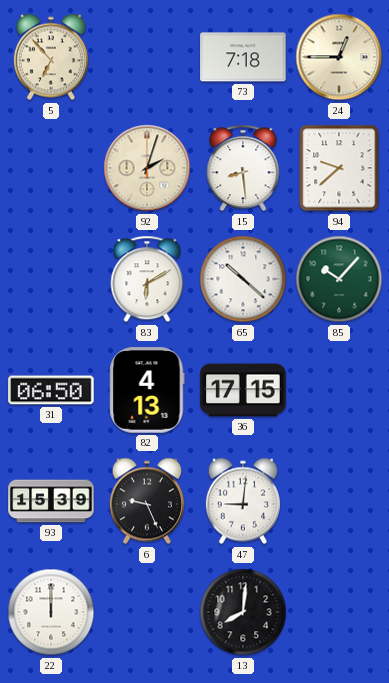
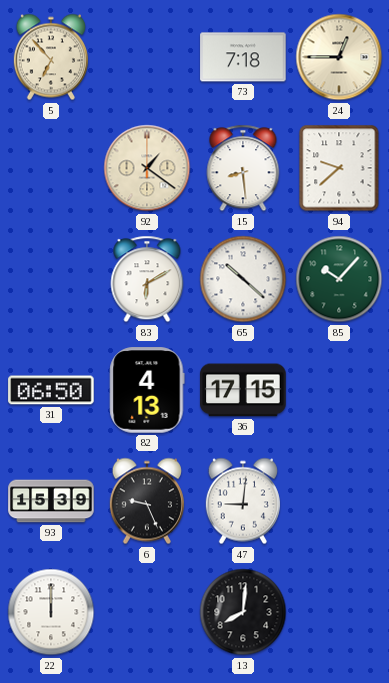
92: 2:03 -> 1:21 (147, 168)
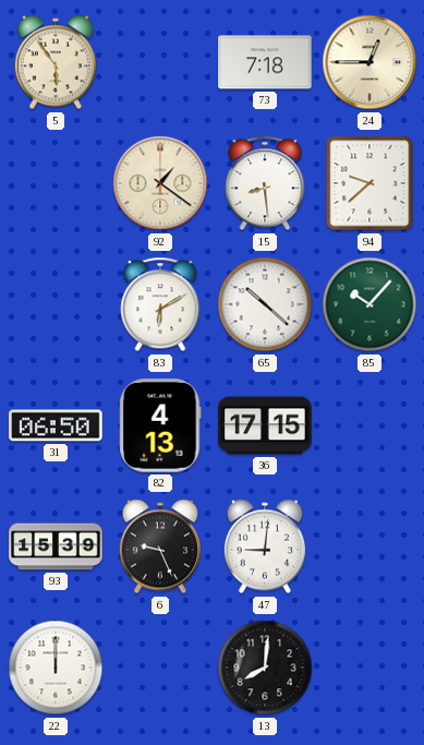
5: 6:53 -> 5:54 (56, 62)
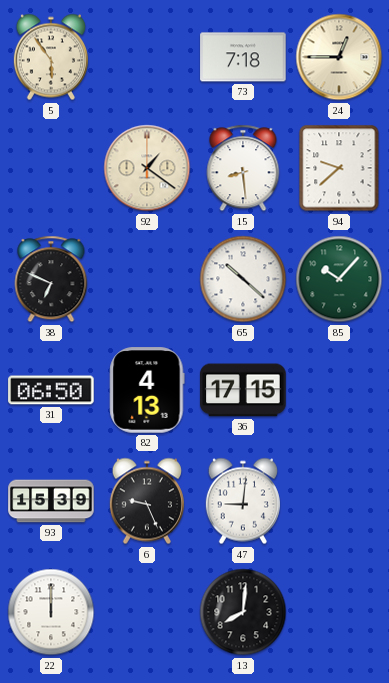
38: none -> 6:49 (51, 279)
83: 6:10 -> none (160, 304)
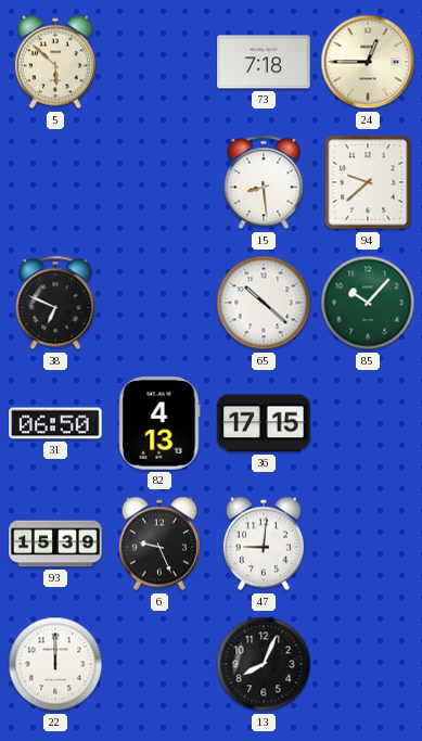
5: 5:54 -> 5:52 (55, 62)
92: 1:21 -> none (147, 168)
13: 8:01 -> 8:04 (264, 664)
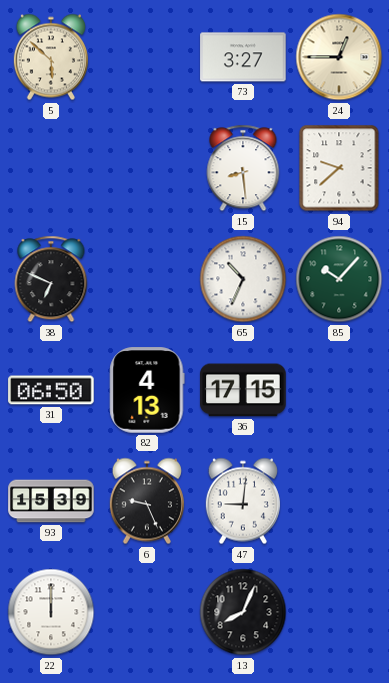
73: 7:18 -> 3:27 (243, 57)
65: 10:22 -> 10:34 (243, 279)
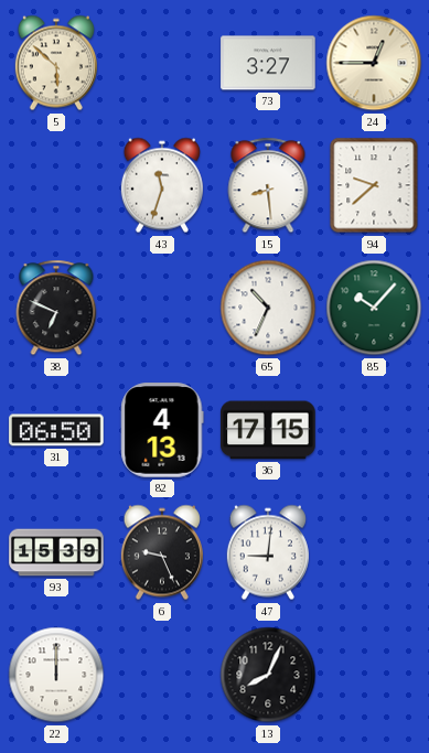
43: none -> 11:33 (162, 185)
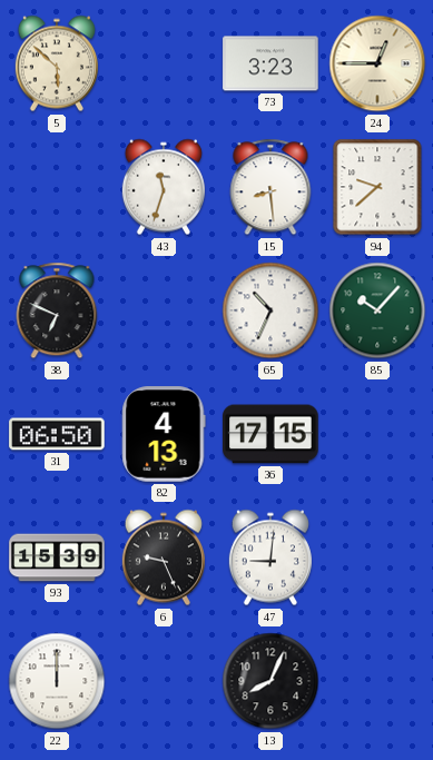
73: 3:27 -> 3:23 (270, 63)
